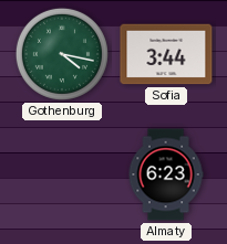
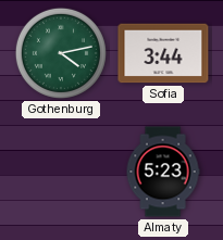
Gothenburg: 4:17 -> 4:13 (61, 53)
Almaty: 6:23 -> 5:23 (163, 172)
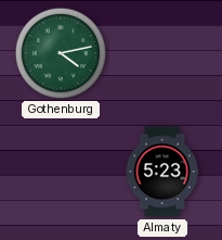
Sofia: 3:44 -> none (163, 53)
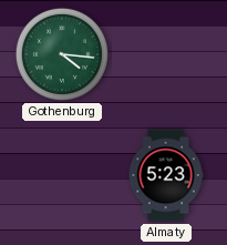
Gothenburg: 4:13 -> 4:16 (62, 54)
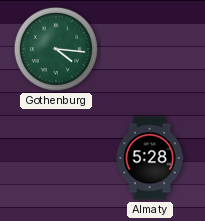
Almaty: 5:23 -> 5:28 (150, 158)
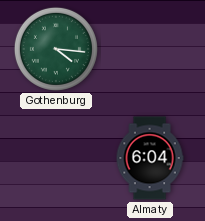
Almaty: 5:28 -> 6:04 (150, 158)
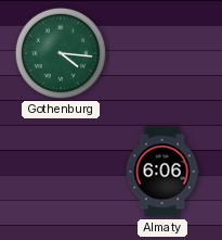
Almaty: 6:04 -> 6:06 (162, 172)
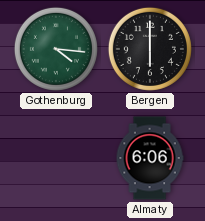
Bergen: none -> 6:00 (150, 49)
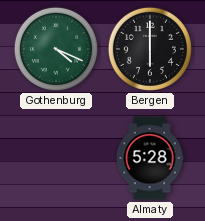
Gothenburg: 4:16 -> 4:19 (56, 49)
Almaty: 6:06 -> 5:28 (150, 158)
